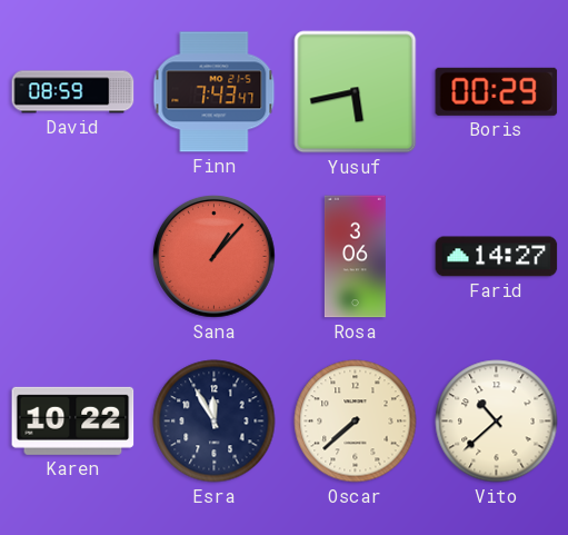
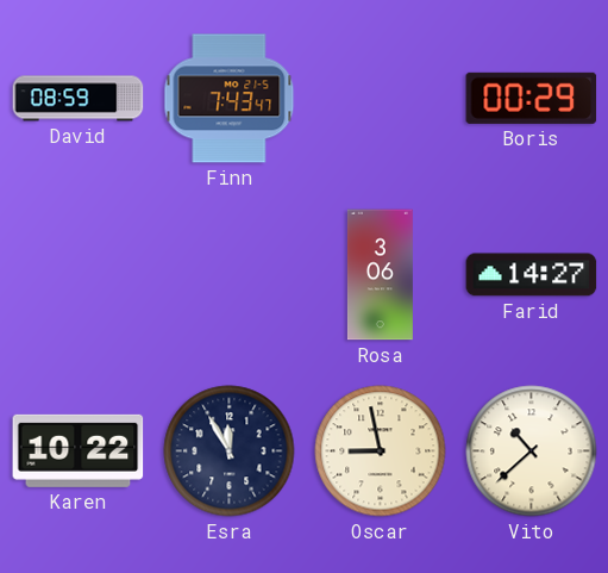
Yusuf: 5:43 -> none (356, 92)
Sana: 1:07 -> none (215, 257)
Oscar: 7:38 -> 8:58 (381, 451)
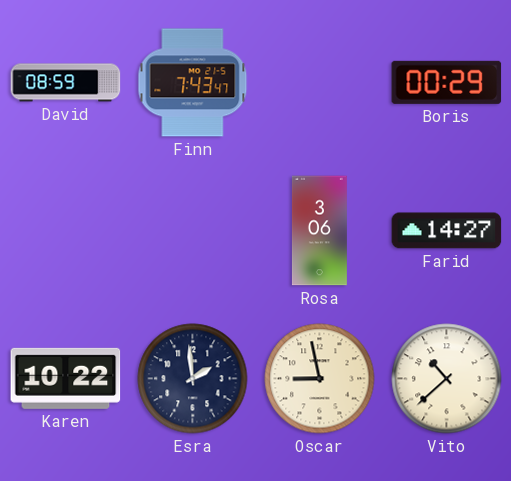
Esra: 11:55 -> 1:59 (193, 379)
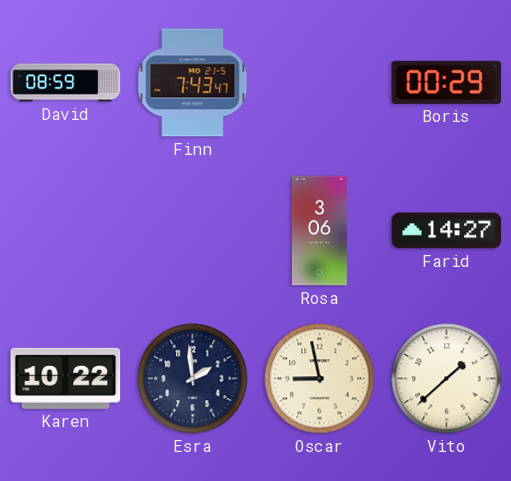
Vito: 10:38 -> 1:38 (447, 379)
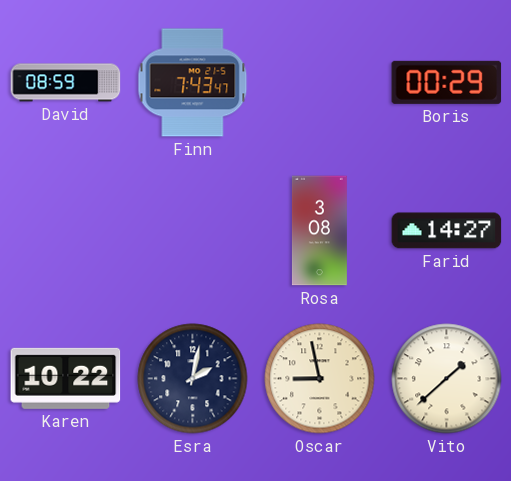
Rosa: 3:06 -> 3:08 (319, 231)
Esra: 1:59 -> 2:02 (193, 379)
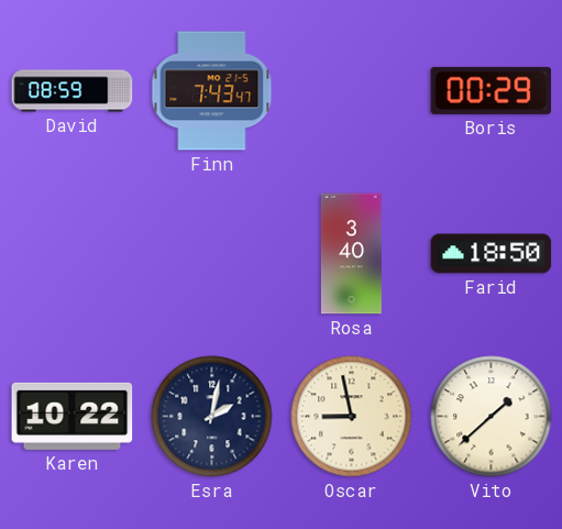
Rosa: 3:08 -> 3:40 (351, 254)
Farid: 14:27 -> 18:50 (492, 254)
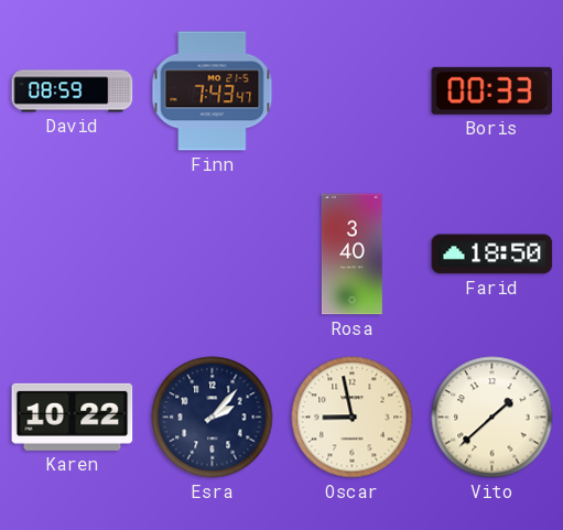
Boris: 00:29 -> 00:33 (492, 90)
Esra: 2:02 -> 2:07 (213, 418)
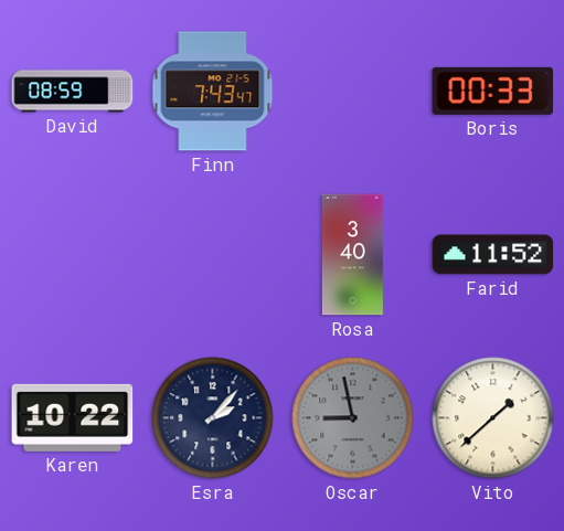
Farid: 18:50 -> 11:52 (493, 255)
Oscar dial: cream -> grey (353, 418)
